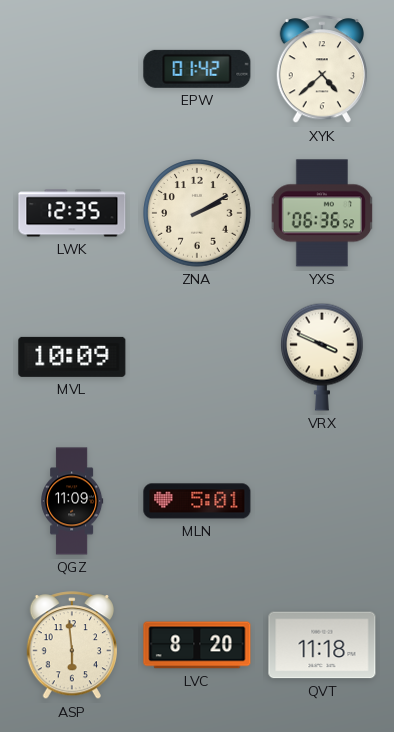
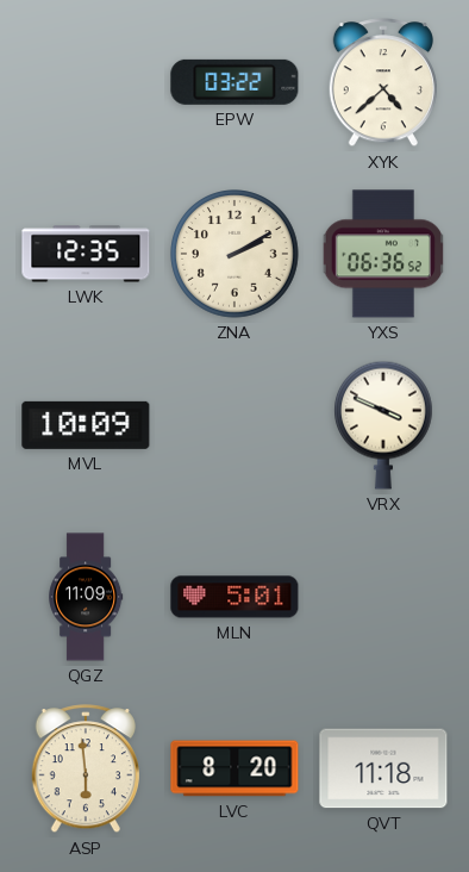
EPW: 01:42 -> 03:22 (234, 82)
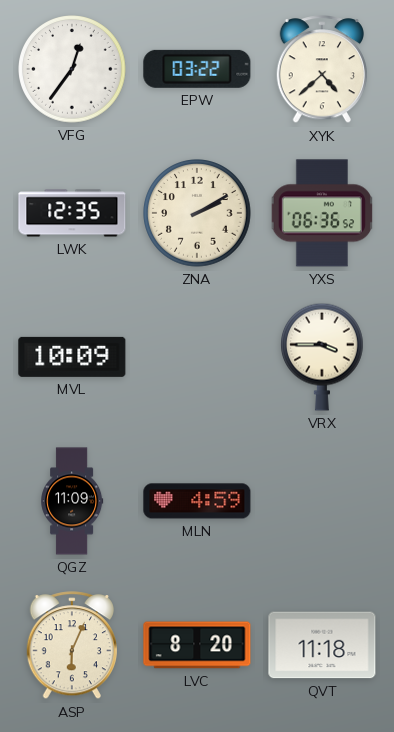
VFG: none -> 12:36 (73, 69)
VRX: 3:49 -> 3:45 (323, 357)
MLN: 5:01 -> 4:59 (197, 501)
ASP: 5:59 -> 6:04 (71, 646)
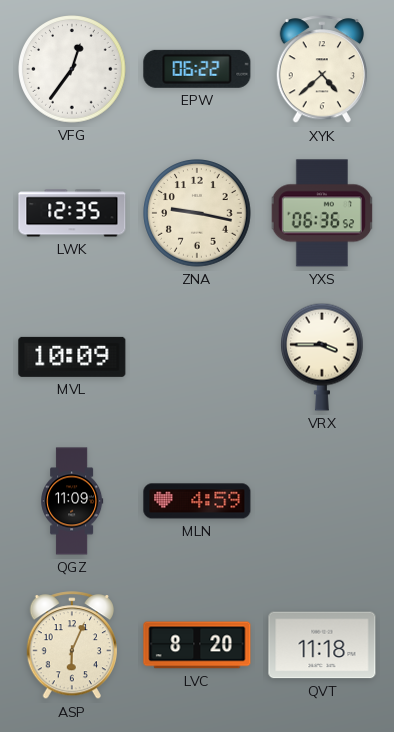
EPW: 03:22 -> 06:22 (197, 69)
ZNA: 2:10 -> 9:17 (198, 213)
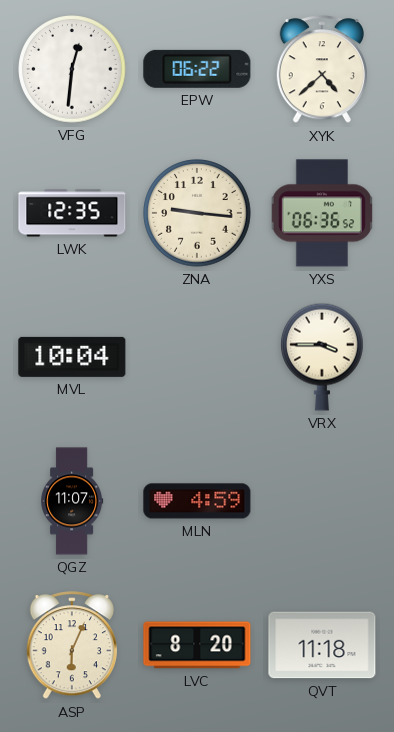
VFG: 12:36 -> 12:31 (73, 69)
ZNA: 9:17 -> 9:16 (198, 213)
MVL: 10:09 -> 10:04 (72, 357)
QGZ: 11:09 -> 11:07 (72, 501)
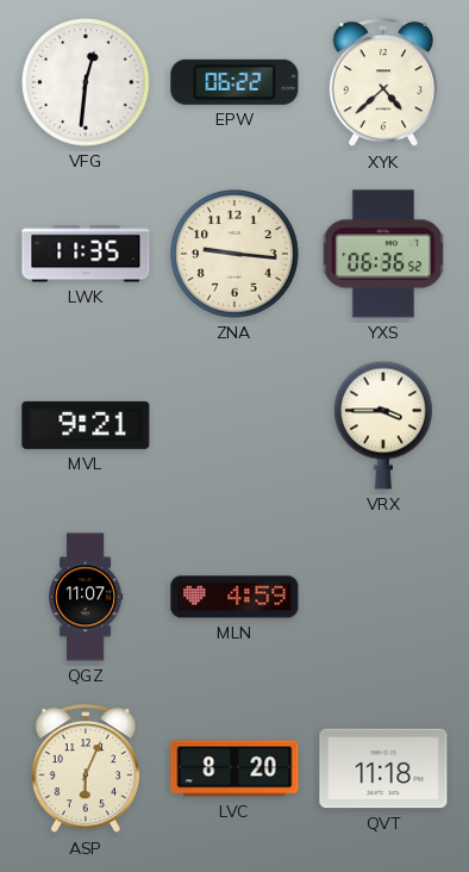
LWK: 12:35 -> 11:35 (86, 254)
MVL: 10:04 -> 9:21 (86, 425)
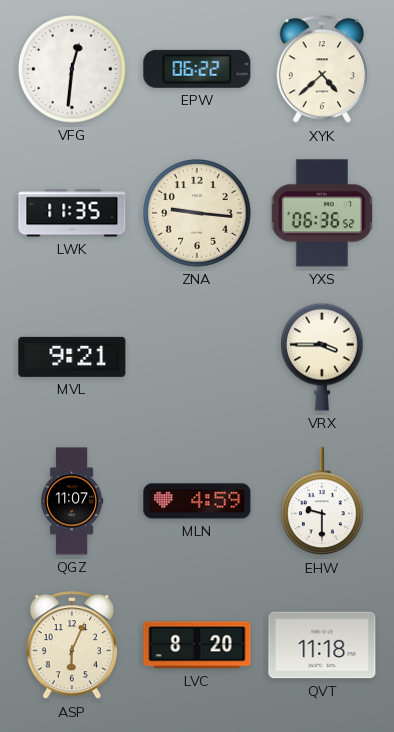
EHW: none -> 9:30 (323, 502)
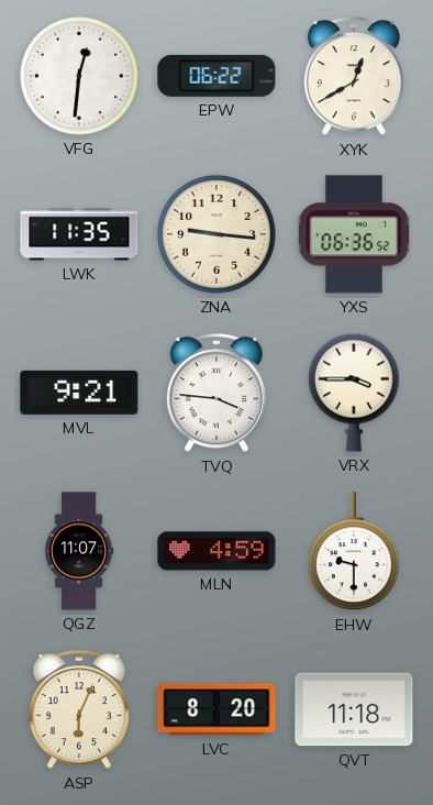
XYK: 4:38 -> 12:40 (353, 77)
TVQ: none -> 3:46 (215, 394)
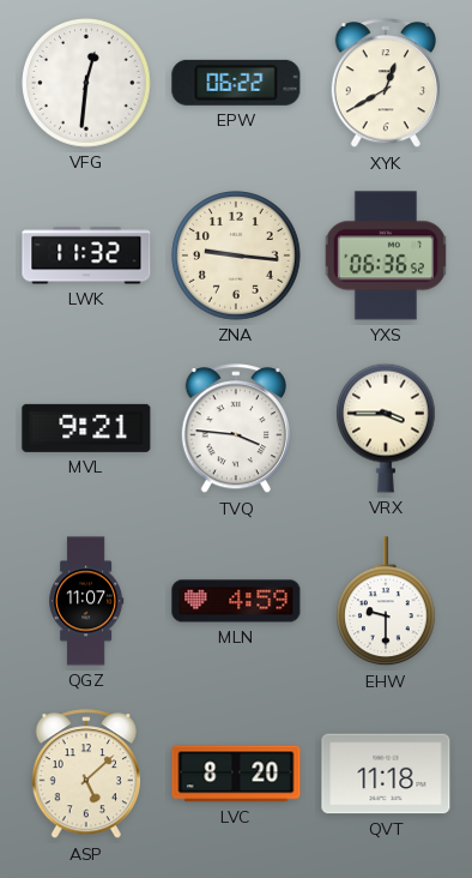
LWK: 11:35 -> 11:32 (86, 255)
ASP: 6:04 -> 5:08 (85, 775)
